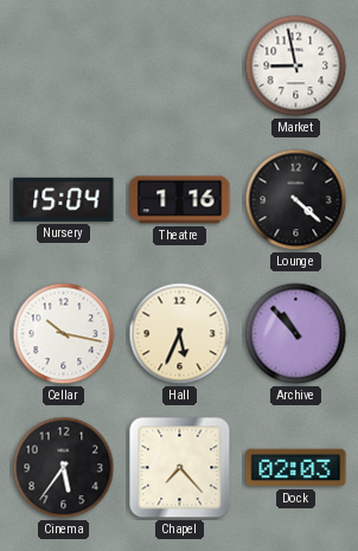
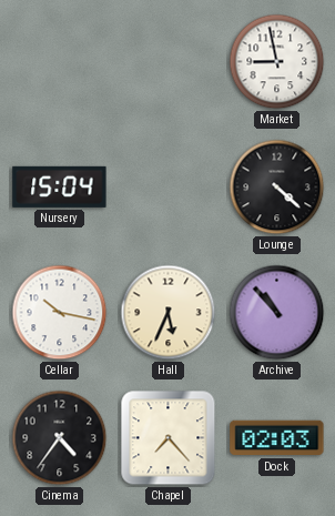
Theatre: 1:16 -> none (180, 200)
Cinema: 5:36 -> 4:36 (60, 438)
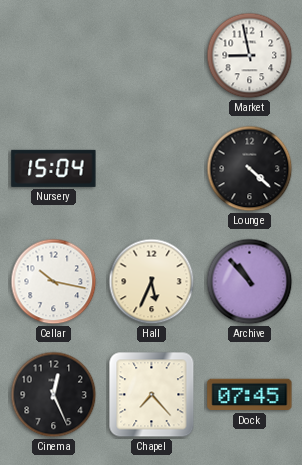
Cinema: 4:36 -> 12:26 (54, 395)
Dock: 02:03 -> 07:45 (250, 395)
